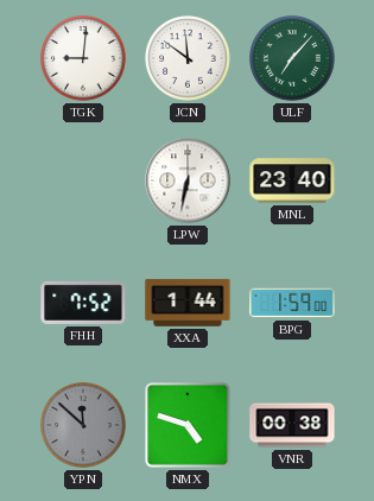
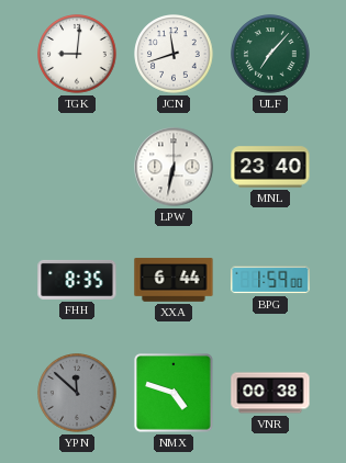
JCN: 11:51 -> 11:42 (174, 54)
FHH: 7:52 -> 8:35 (77, 280)
XXA: 1:44 -> 6:44 (174, 280)
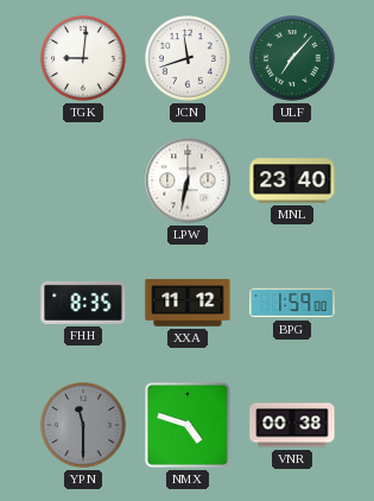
XXA: 6:44 -> 11:12 (188, 303)
YPN: 11:52 -> 11:30 (83, 425)
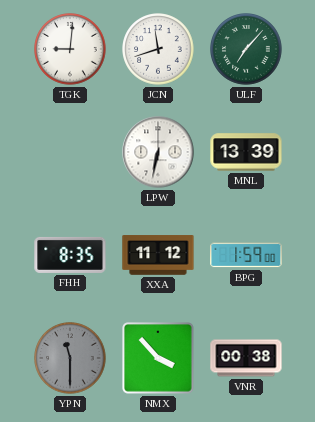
MNL: 23:40 -> 13:39 (246, 152)
NMX: 4:48 -> 3:53 (158, 358)
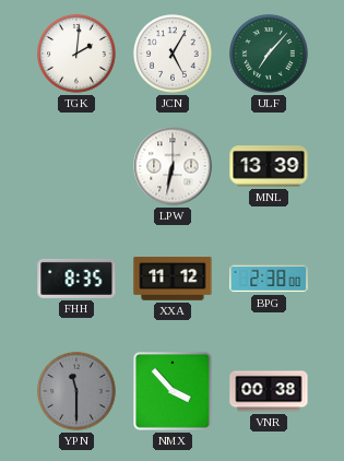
TGK: 9:01 -> 2:01 (76, 54)
JCN: 11:42 -> 5:05 (173, 54)
BPG: 1:59 -> 2:38 (269, 279)
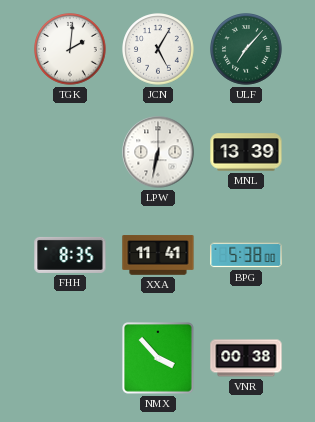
XXA: 11:12 -> 11:41 (158, 255)
BPG: 2:38 -> 5:38 (246, 255)
YPN: 11:30 -> none (76, 391)
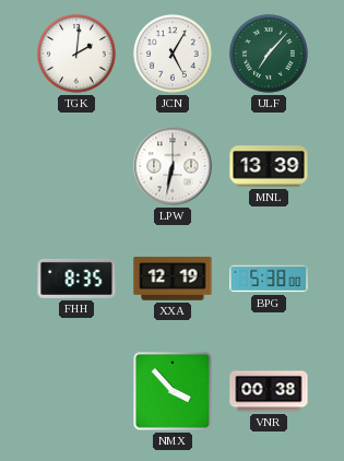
XXA: 11:41 -> 12:19 (173, 279)
